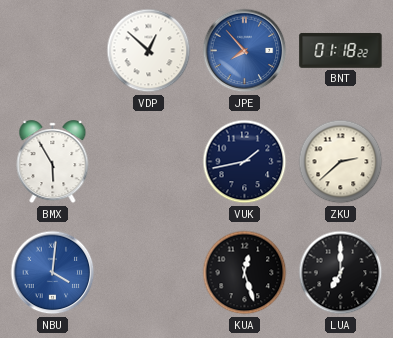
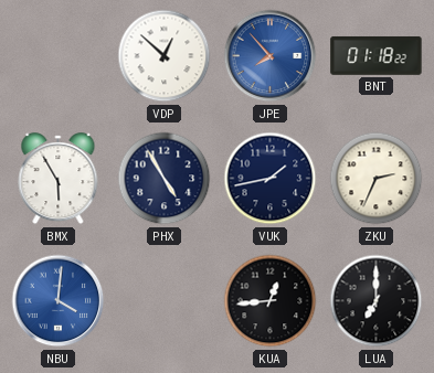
PHX: none -> 4:55 (165, 179)
ZKU: 2:38 -> 2:34 (377, 179)
KUA: 12:27 -> 12:44 (271, 301)
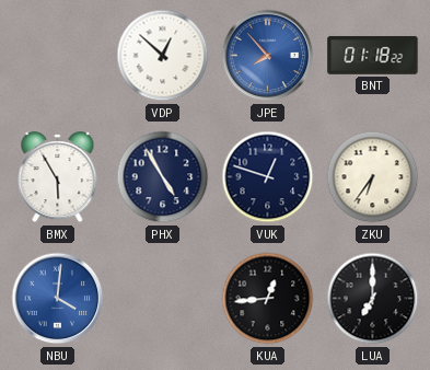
VUK: 1:43 -> 12:48 (268, 177)
ZKU: 2:34 -> 6:36 (373, 177)
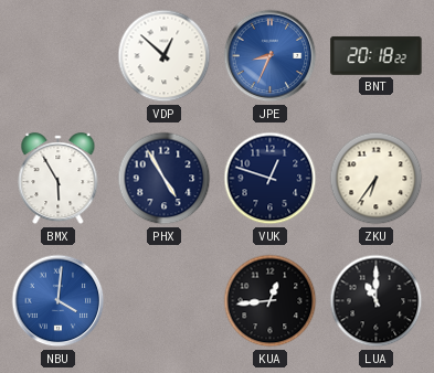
JPE: 7:53 -> 8:34 (271, 56)
BNT: 01:18 -> 20:18 (377, 56)
LUA: 7:00 -> 11:00 (377, 301)
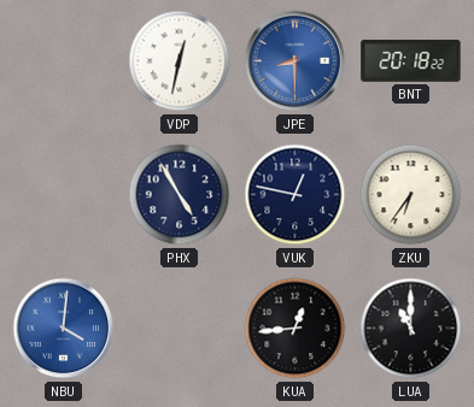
VDP: 12:52 -> 12:32 (180, 61)
JPE: 8:34 -> 8:30 (295, 61)
BMX: 5:55 -> none (59, 179)
VUK: 12:48 -> 12:47 (295, 195)
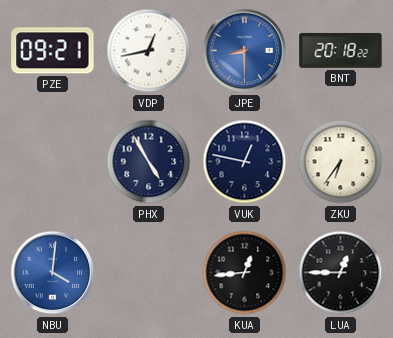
PZE: none -> 09:21 (53, 51)
VDP: 12:32 -> 12:43 (149, 51)
LUA: 11:00 -> 12:45 (341, 273)
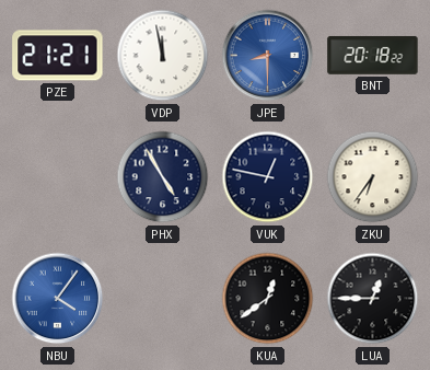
PZE: 09:21 -> 21:21 (58, 56)
VDP: 12:43 -> 11:58 (163, 56)
NBU: 4:01 -> 4:06 (58, 299)
KUA: 12:44 -> 12:39 (268, 299)
